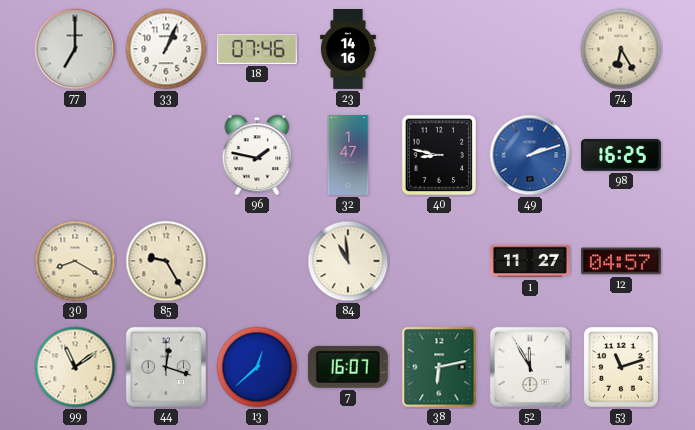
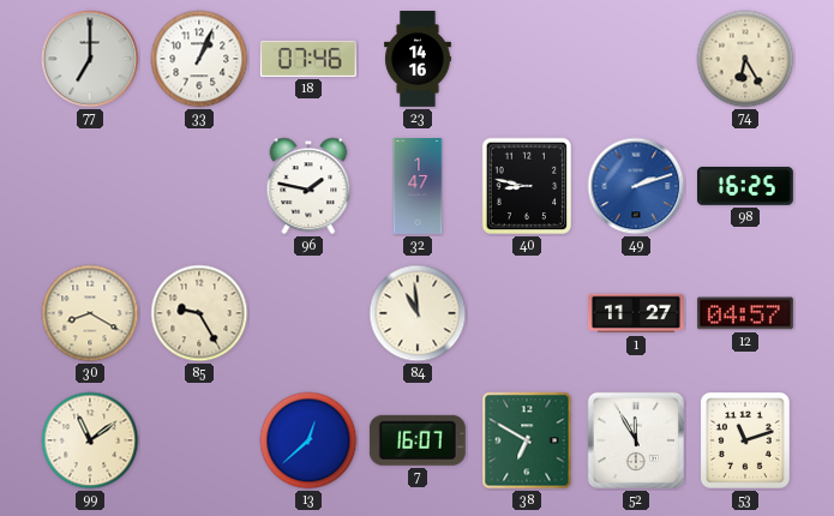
44: 12:18 -> none (166, 367)
38: 6:13 -> 6:50 (527, 440)
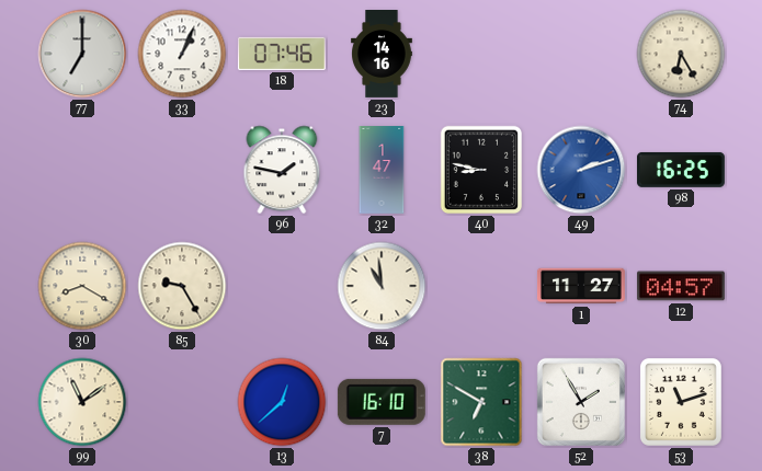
7: 16:07 -> 16:10 (382, 402)
52: 11:55 -> 1:55 (581, 402)
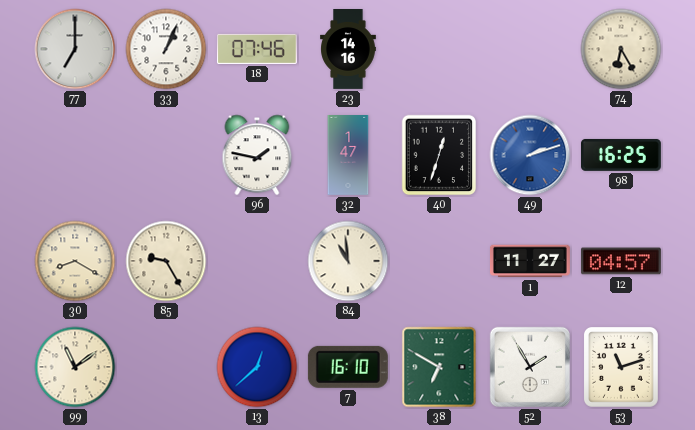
40: 8:47 -> 12:33 (439, 155)
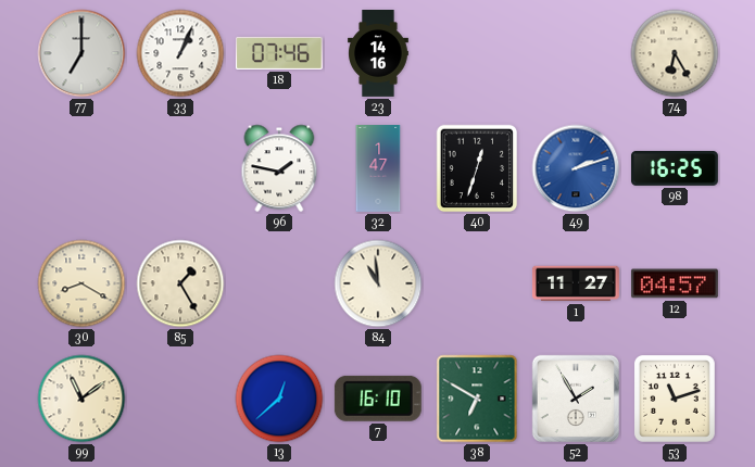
85: 9:25 -> 1:25 (180, 283)
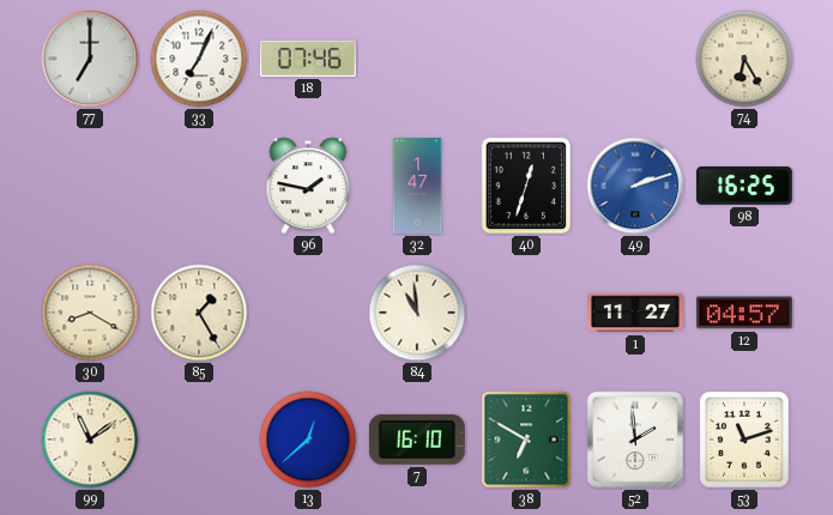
33: 1:04 -> 7:04 (199, 59)
23: 14:16 -> none (378, 54)
52: 1:55 -> 1:59 (635, 440)
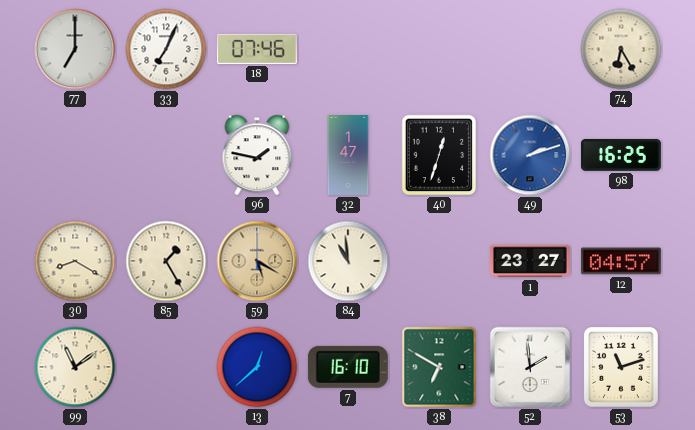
59: none -> 5:20 (257, 261)
1: 11:27 -> 23:27 (530, 261)
